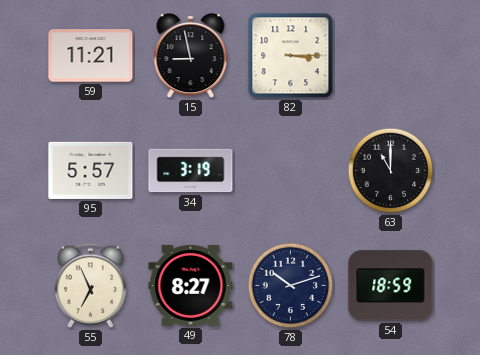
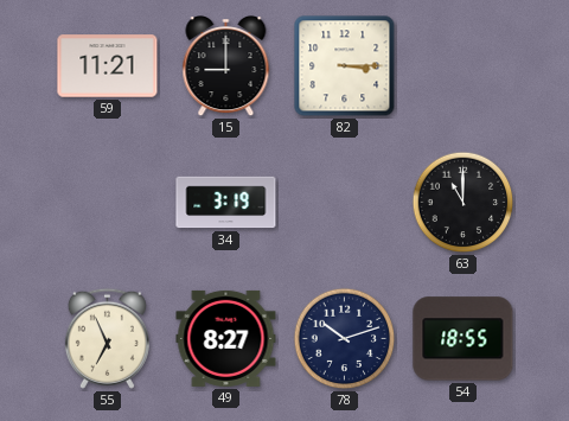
15: 8:58 -> 9:00 (226, 66)
95: 5:57 -> none (91, 170)
54: 18:59 -> 18:55 (463, 339)
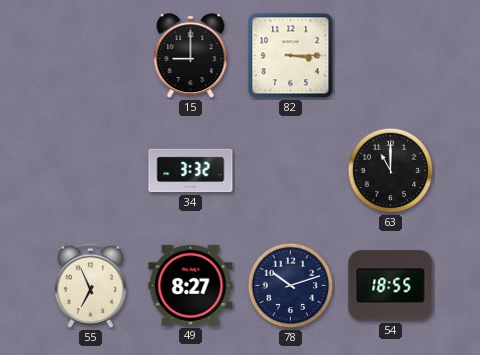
59: 11:21 -> none (108, 66)
34: 3:19 -> 3:32 (191, 171)
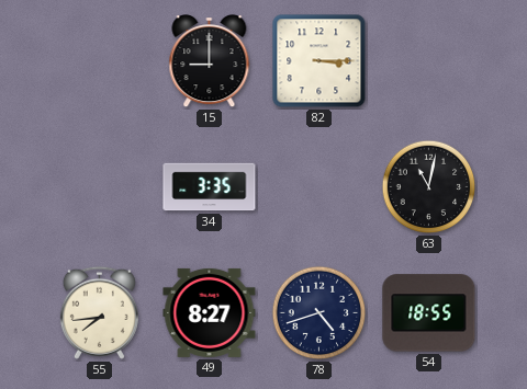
34: 3:32 -> 3:35 (210, 187)
63: 11:00 -> 11:02 (429, 187)
55: 6:56 -> 7:44 (99, 312)
78: 10:12 -> 4:42 (319, 313)
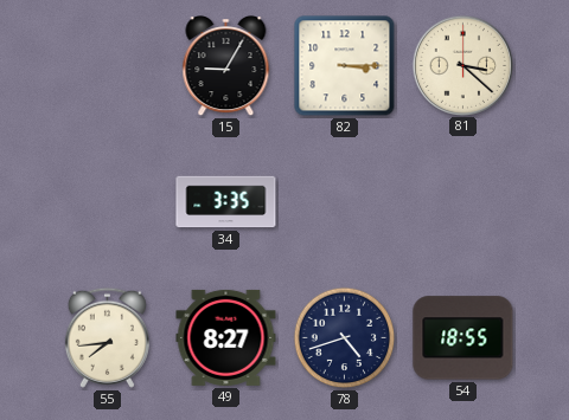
15: 9:00 -> 9:05 (226, 66)
81: none -> 3:22 (462, 65)
63: 11:02 -> none (429, 187)
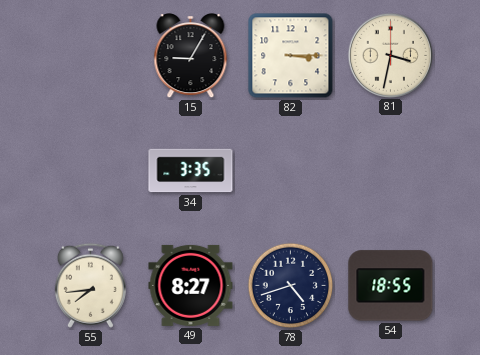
81: 3:22 -> 3:32 (390, 55)
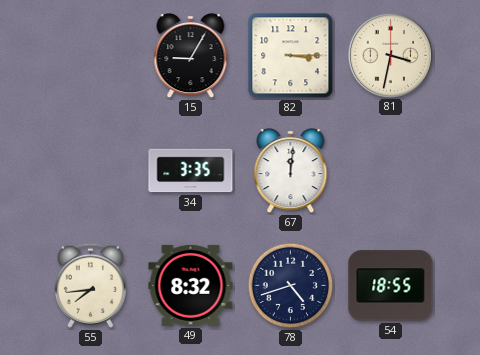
67: none -> 12:01 (291, 171)
49: 8:27 -> 8:32 (191, 285)
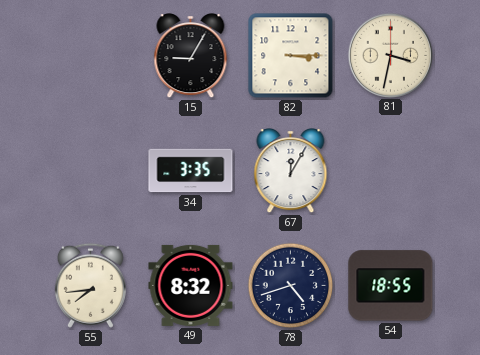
67: 12:01 -> 12:05 (291, 171)
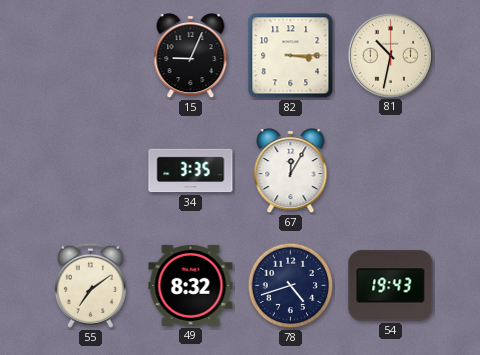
15: 9:05 -> 9:04 (191, 56)
81: 3:32 -> 10:32 (390, 55)
55: 7:44 -> 7:09 (90, 285)
54: 18:55 -> 19:43 (391, 286)
